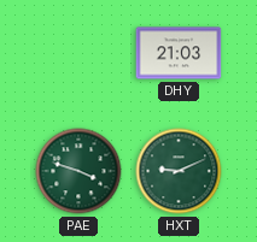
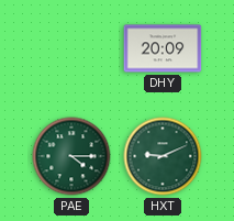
DHY: 21:03 -> 20:09 (163, 48)
PAE: 3:48 -> 4:15 (71, 156)
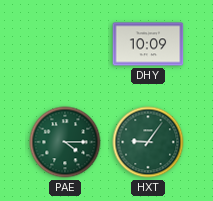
DHY: 20:09 -> 10:09 (148, 44)
HXT: 9:11 -> 9:06 (148, 142)
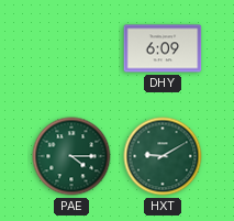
DHY: 10:09 -> 6:09 (163, 48)
HXT: 9:06 -> 9:10 (163, 156)
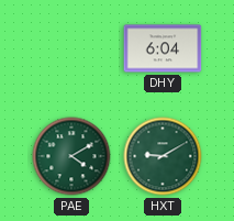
DHY: 6:09 -> 6:04 (163, 48)
PAE: 4:15 -> 4:10 (71, 156)
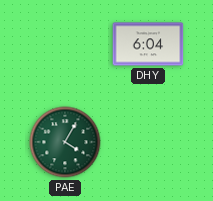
PAE: 4:10 -> 4:05 (65, 142)
HXT: 9:10 -> none (163, 156)
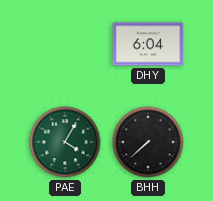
BHH: none -> 7:38 (148, 142)
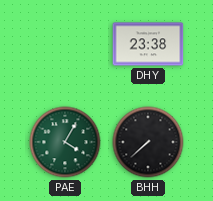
DHY: 6:04 -> 23:38 (148, 44)
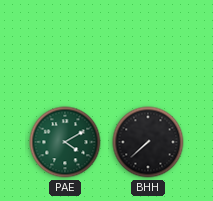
DHY: 23:38 -> none (148, 44)
PAE: 4:05 -> 4:10 (65, 142)
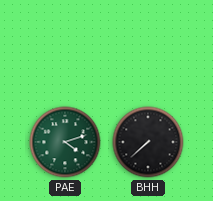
PAE: 4:10 -> 4:12 (65, 142)
